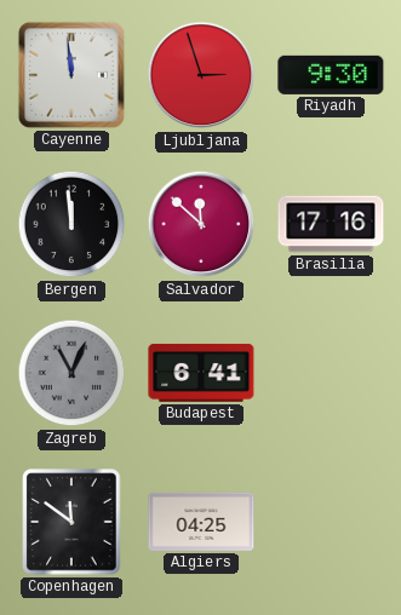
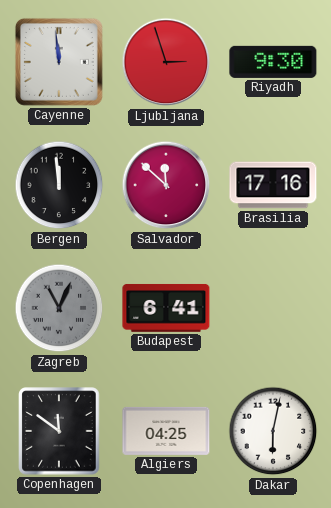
Dakar: none -> 6:02 (273, 431)
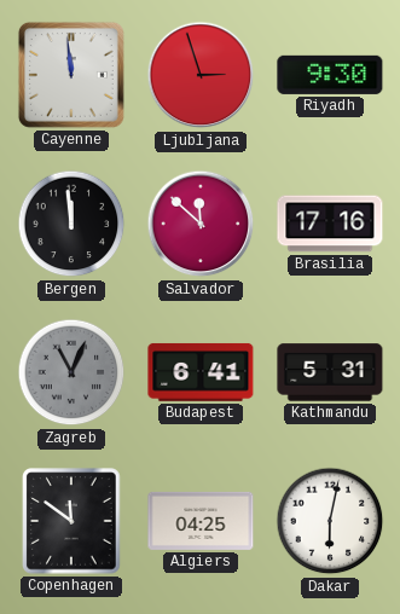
Kathmandu: none -> 5:31 (330, 372)
